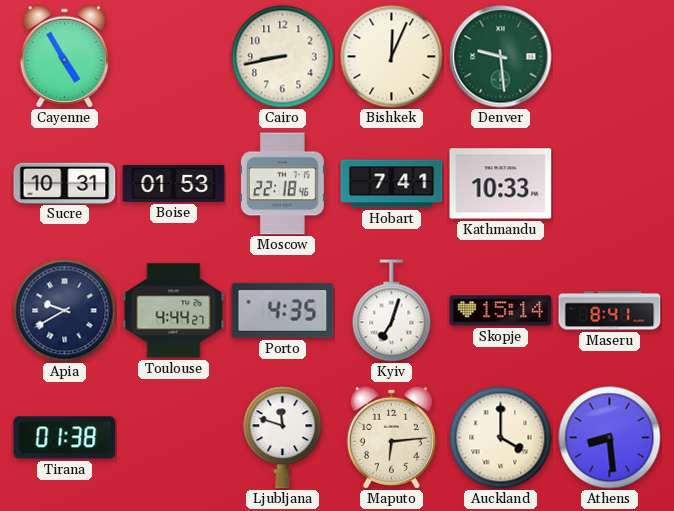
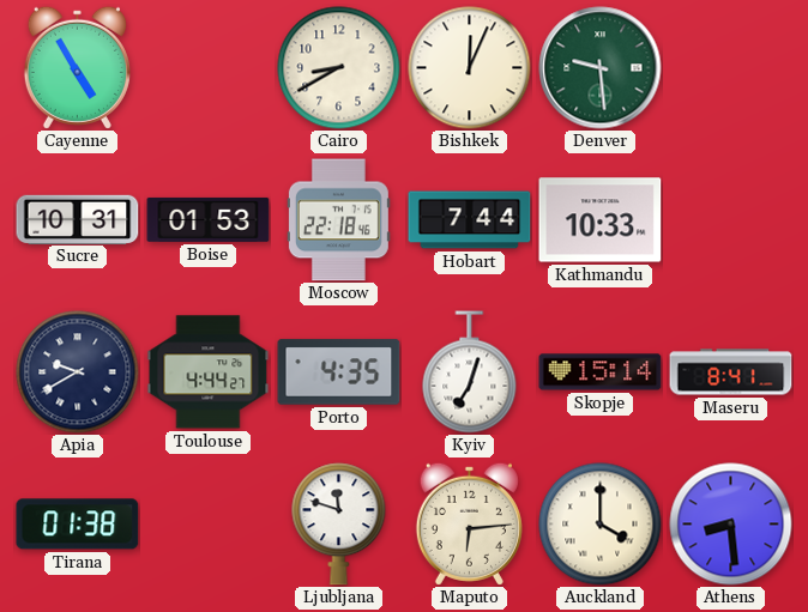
Cairo: 8:43 -> 8:40 (339, 68)
Hobart: 7:41 -> 7:44 (470, 220)
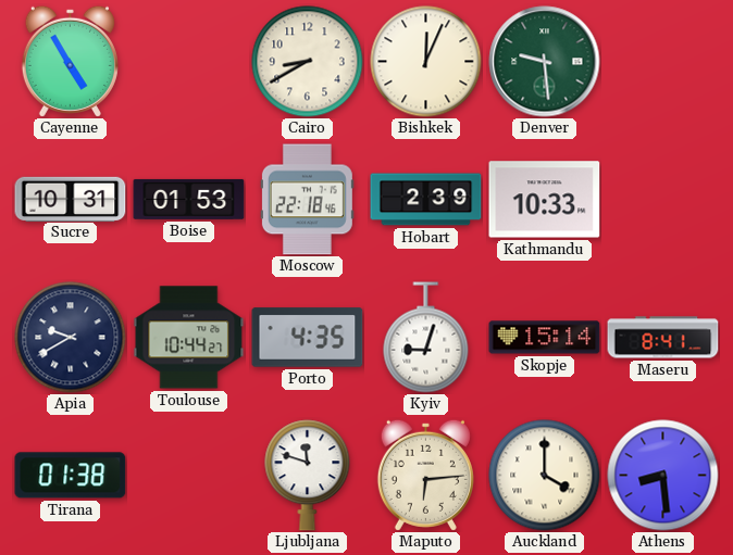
Hobart: 7:44 -> 2:39 (426, 200)
Toulouse: 4:44 -> 10:44 (189, 338)
Kyiv: 7:03 -> 9:03 (426, 338)
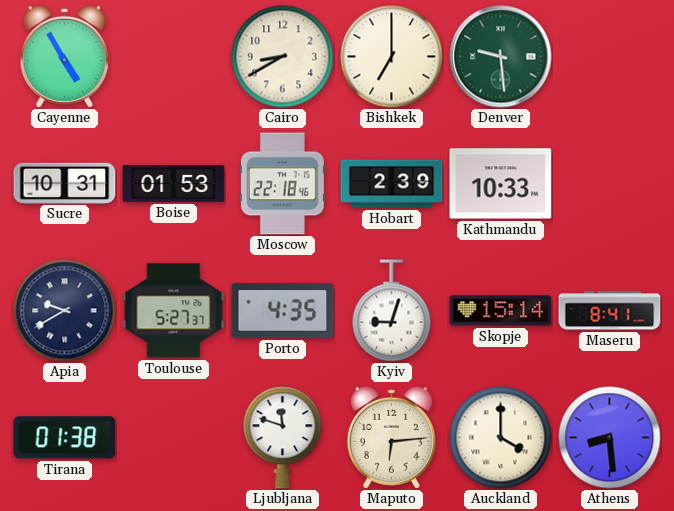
Bishkek: 12:04 -> 7:00 (392, 57)
Toulouse: 10:44 -> 5:27 (174, 311)
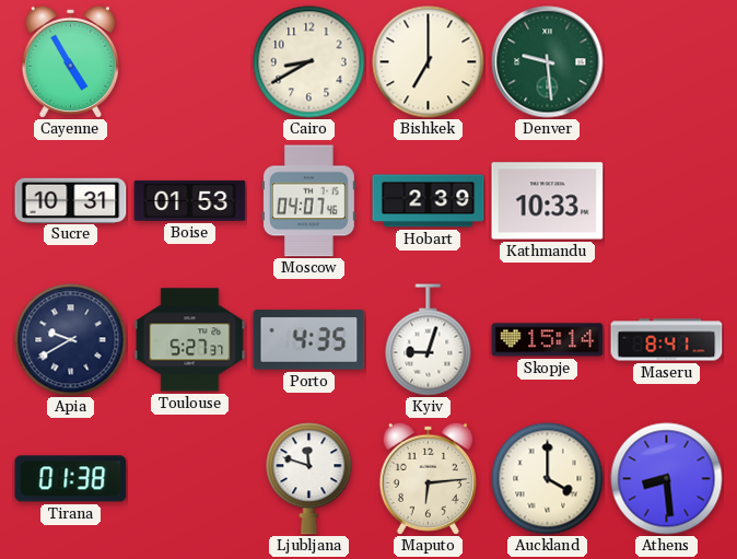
Moscow: 22:18 -> 04:07 (308, 201)
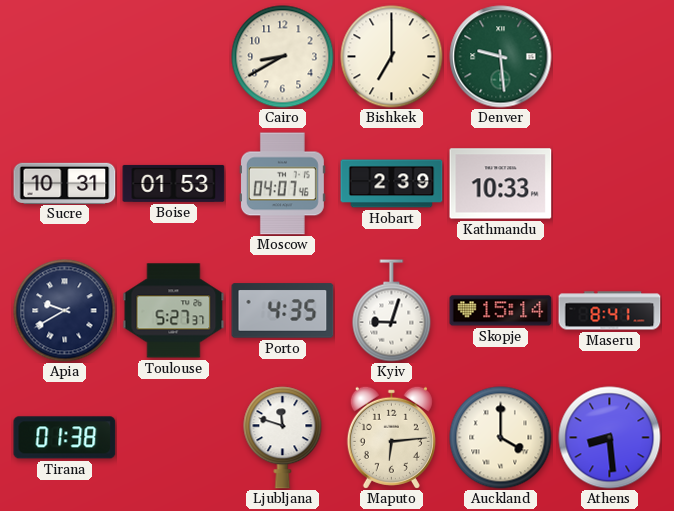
Cayenne: 4:55 -> none (70, 61)
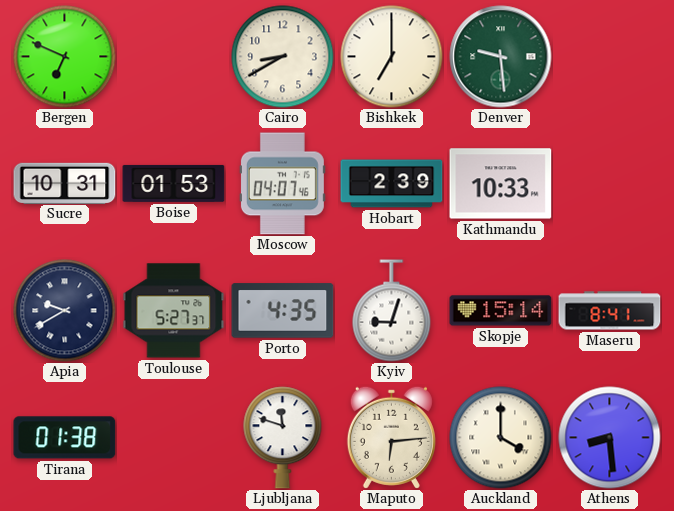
Bergen: none -> 6:49 (65, 57)
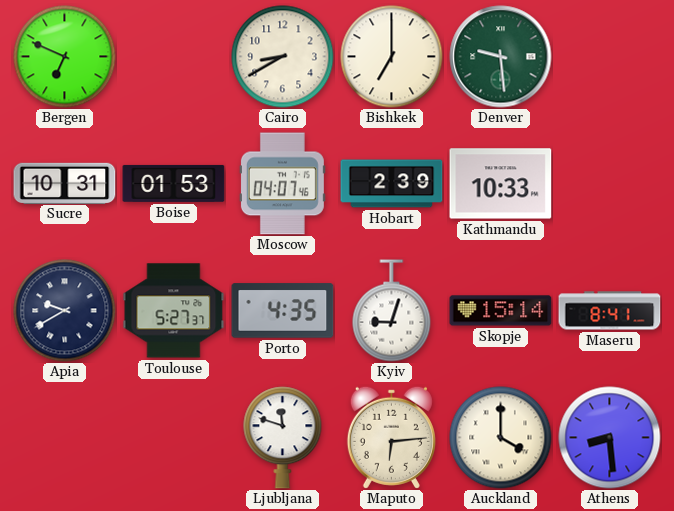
Tirana: 01:38 -> none (65, 438)
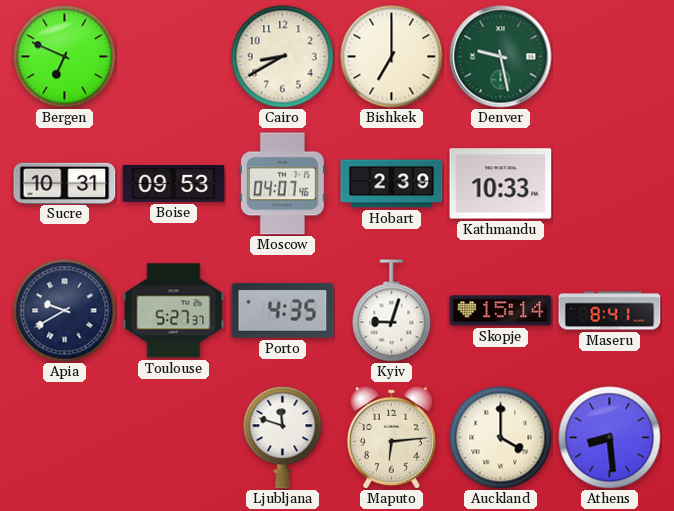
Denver: 9:29 -> 9:28 (501, 57)
Boise: 01:53 -> 09:53 (174, 183)
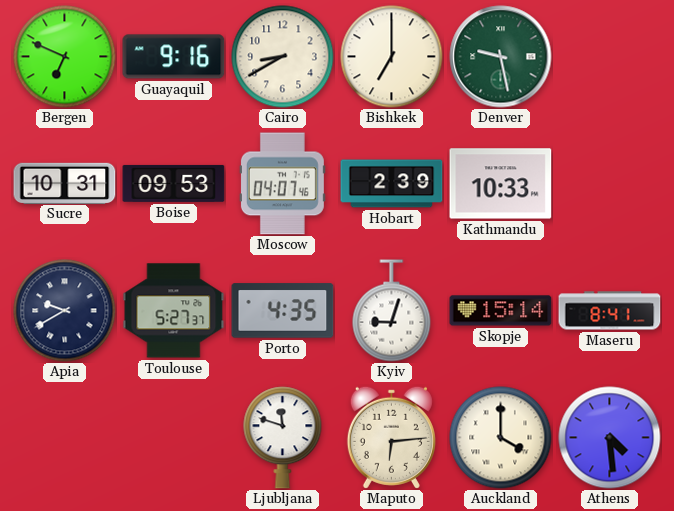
Guayaquil: none -> 9:16 (174, 57)
Athens: 8:29 -> 4:29 (610, 438)
